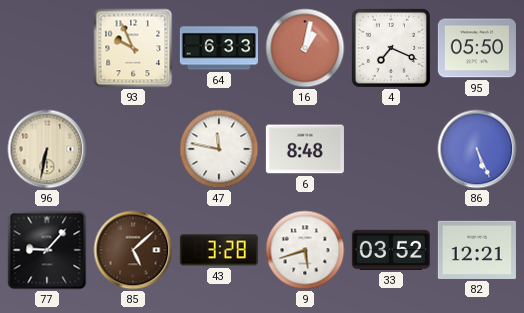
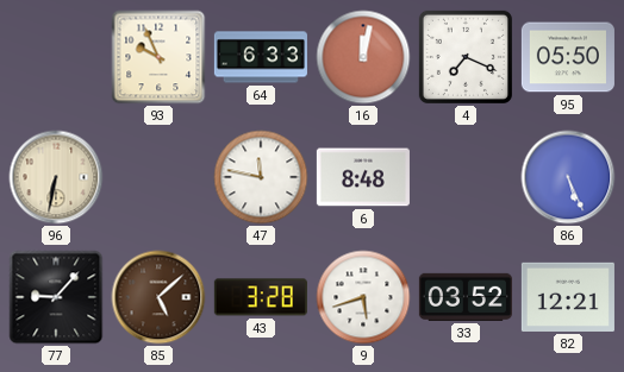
16: 1:02 -> 12:02 (363, 57)
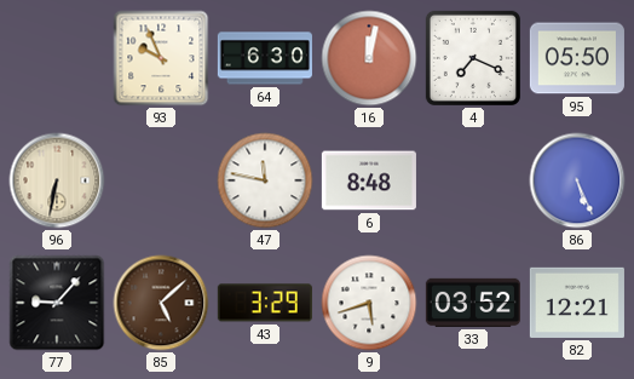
64: 6:33 -> 6:30 (265, 58)
43: 3:28 -> 3:29 (265, 303)
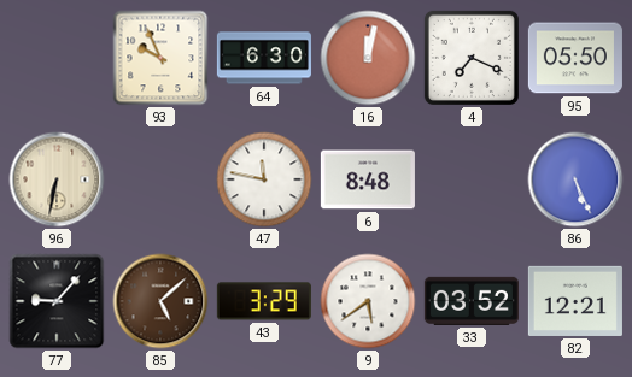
9: 5:42 -> 5:39 (368, 301)
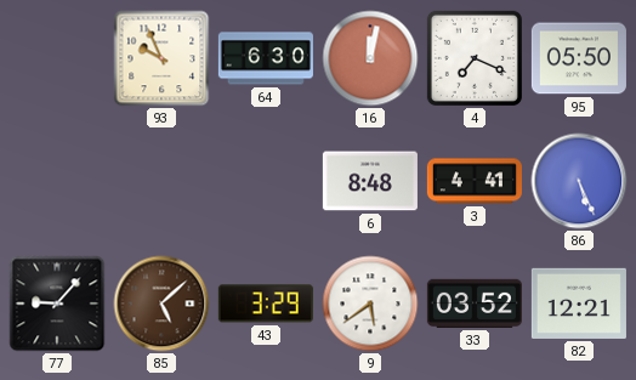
96: 6:32 -> none (57, 179)
47: 11:47 -> none (264, 179)
3: none -> 4:41 (475, 181)
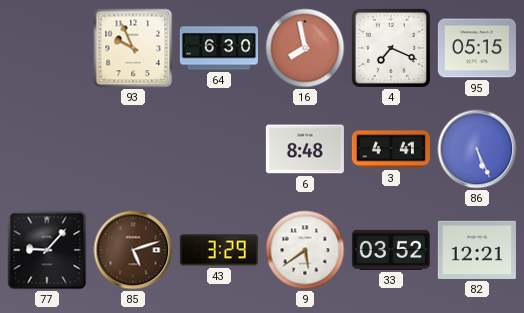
16: 12:02 -> 7:58 (305, 48)
95: 05:50 -> 05:15 (477, 48)
85: 5:08 -> 5:12 (133, 250)
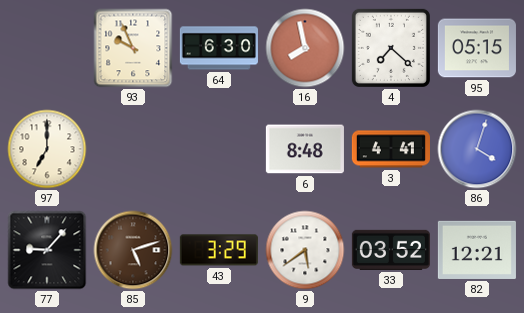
4: 7:19 -> 7:22 (391, 48)
97: none -> 7:00 (47, 149)
86: 5:26 -> 4:03 (477, 149)
